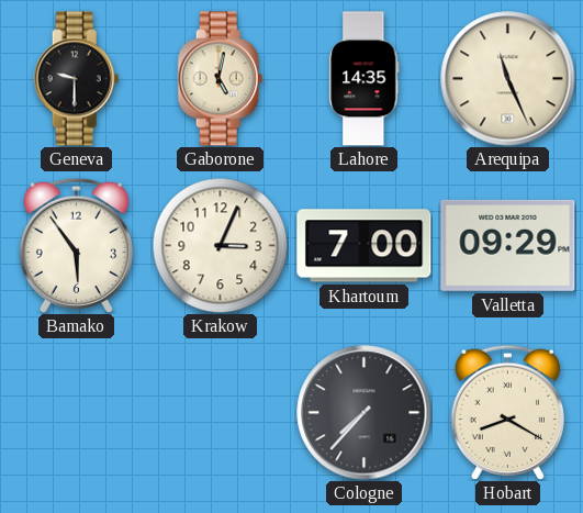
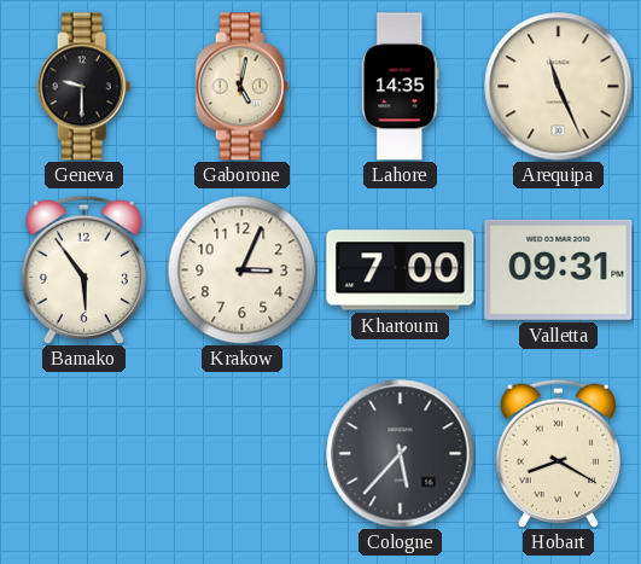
Valletta: 09:29 -> 09:31 (559, 269)
Cologne: 7:37 -> 5:37 (401, 454)
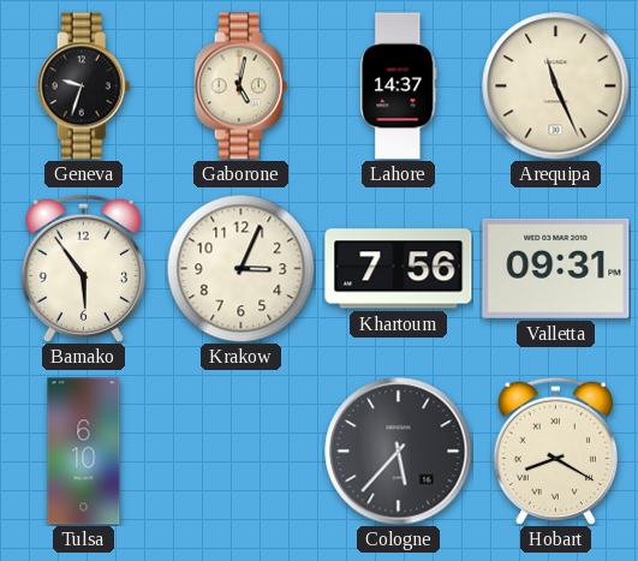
Geneva: 9:30 -> 9:33 (84, 86)
Lahore: 14:35 -> 14:37 (399, 86)
Khartoum: 7:00 -> 7:56 (399, 269)
Tulsa: none -> 6:10 (84, 452)
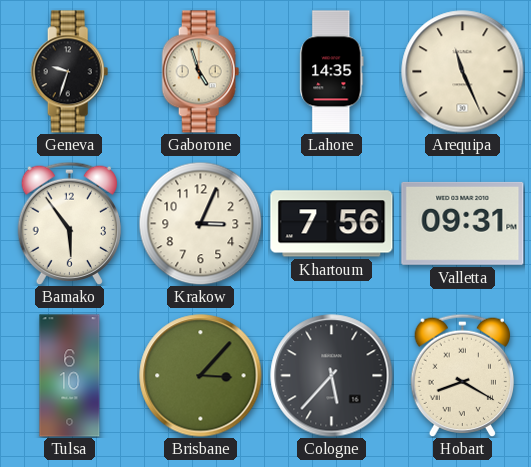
Gaborone: 5:02 -> 4:57 (201, 72)
Lahore: 14:37 -> 14:35 (332, 72)
Brisbane: none -> 3:07 (201, 376)
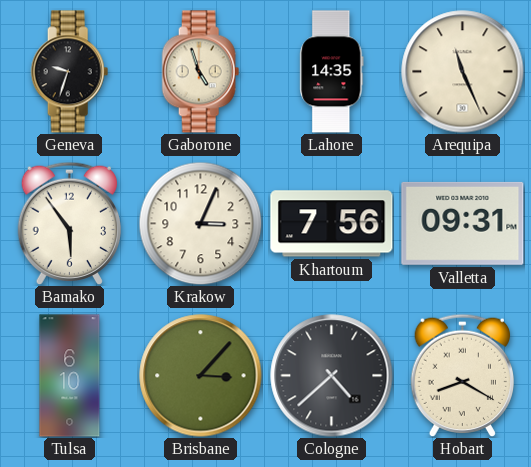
Cologne: 5:37 -> 4:38 (332, 376)
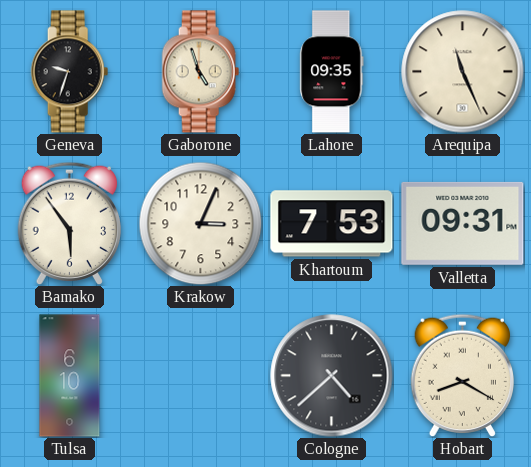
Lahore: 14:35 -> 09:35 (332, 72)
Khartoum: 7:56 -> 7:53 (332, 224)
Brisbane: 3:07 -> none (201, 376)
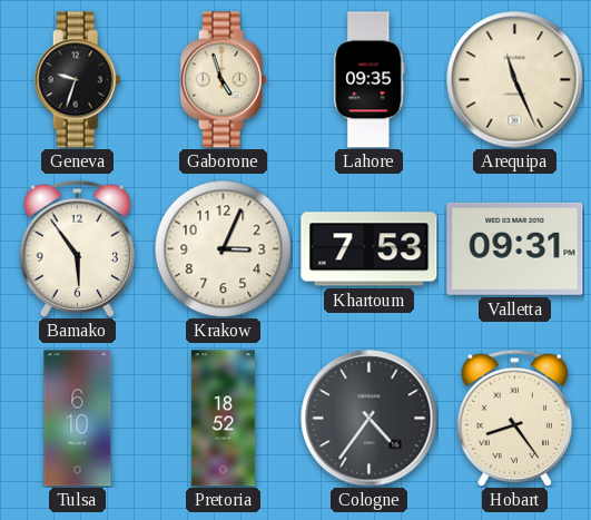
Pretoria: none -> 18:52 (223, 419)
Cologne: 4:38 -> 4:36 (370, 419)
Hobart: 8:20 -> 8:24 (514, 418)
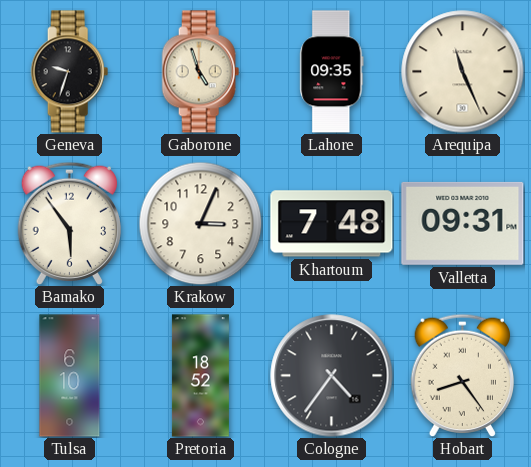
Khartoum: 7:53 -> 7:48 (332, 224)
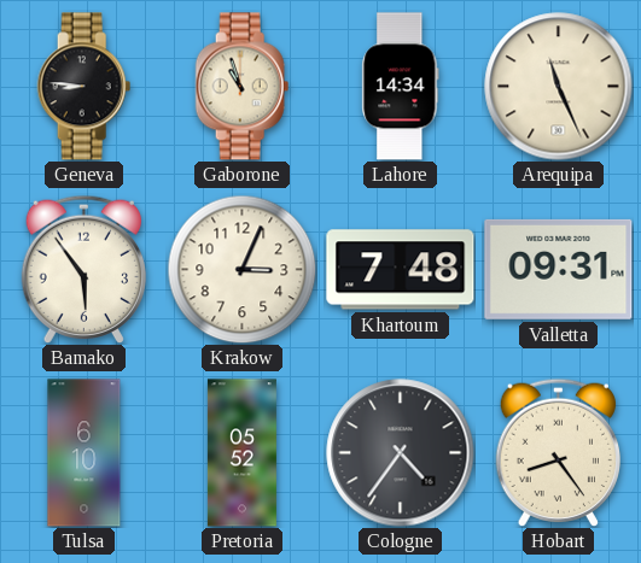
Geneva: 9:33 -> 8:46 (85, 87)
Gaborone: 4:57 -> 10:57 (243, 87)
Lahore: 09:35 -> 14:34 (401, 87)
Pretoria: 18:52 -> 05:52 (241, 453)
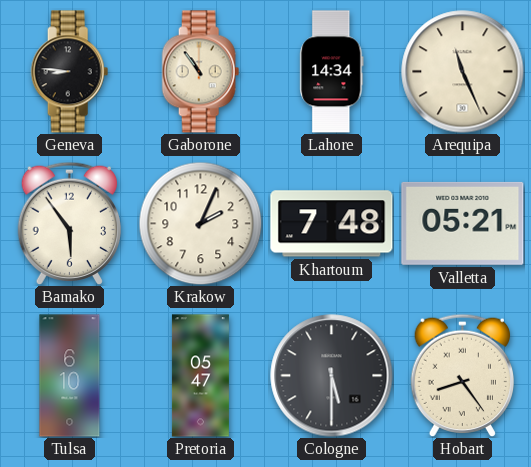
Gaborone: 10:57 -> 10:54 (201, 72)
Krakow: 3:04 -> 2:04 (200, 223)
Valletta: 09:31 -> 05:21 (463, 223)
Pretoria: 05:52 -> 05:47 (200, 376)
Cologne: 4:36 -> 5:30 (332, 376)
